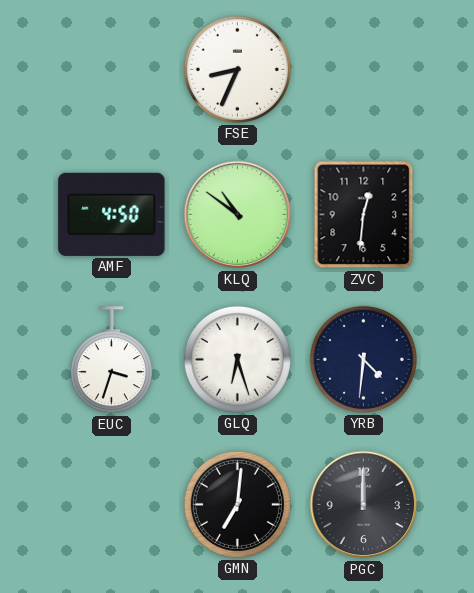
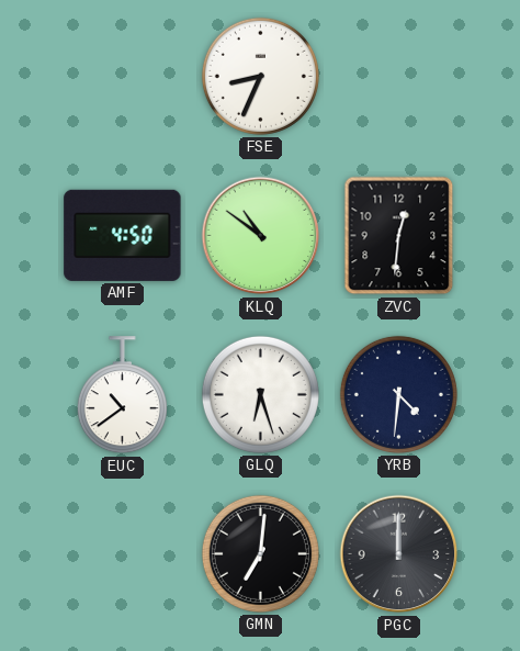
EUC: 3:33 -> 10:39 (122, 395)
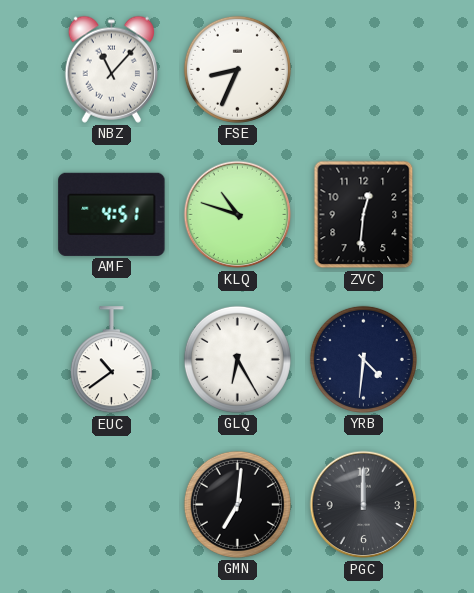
NBZ: none -> 11:07 (111, 69)
AMF: 4:50 -> 4:51 (112, 214)
KLQ: 10:51 -> 10:48 (238, 215)
GLQ: 6:27 -> 6:25 (237, 359)
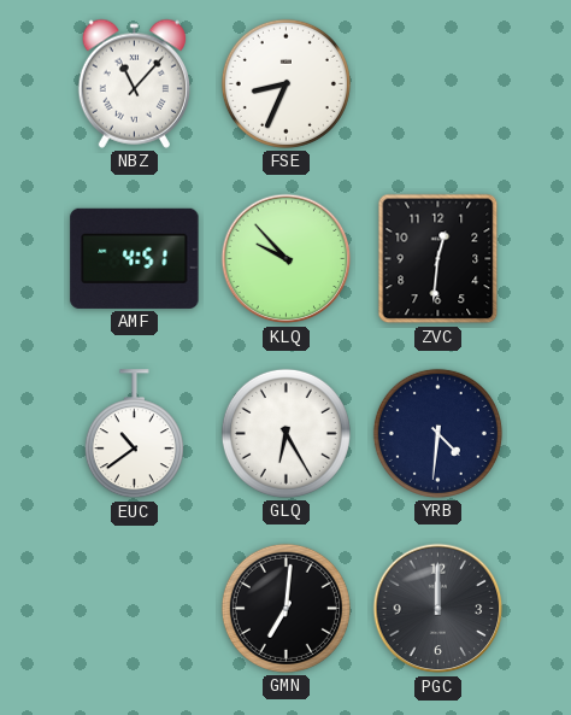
KLQ: 10:48 -> 9:53 (287, 259)
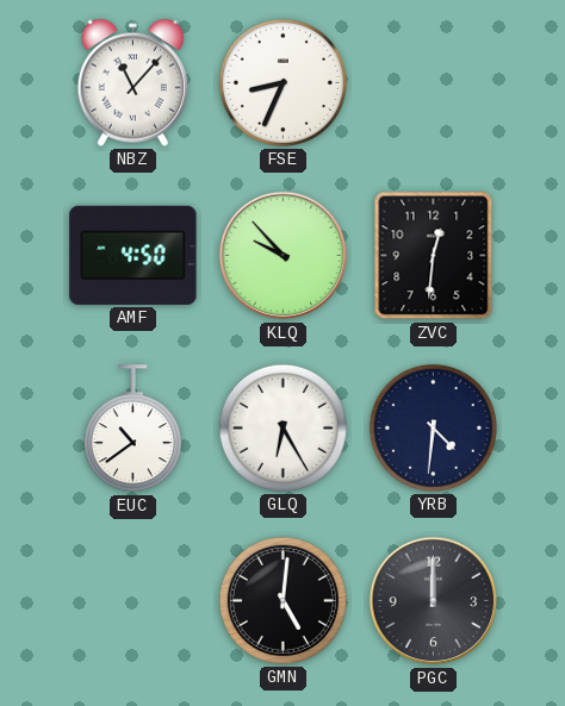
AMF: 4:51 -> 4:50 (134, 255)
GMN: 7:01 -> 5:01 (282, 600)
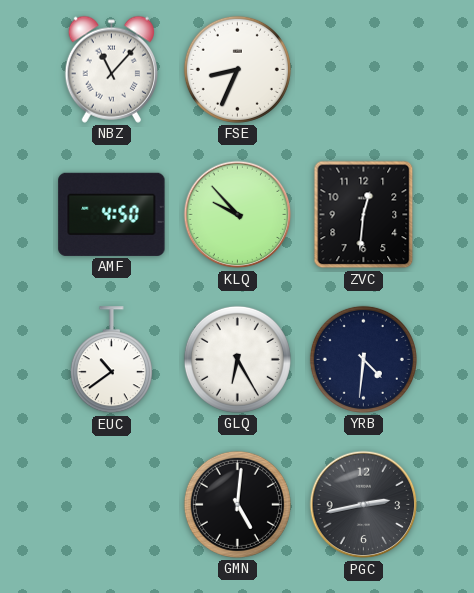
PGC: 12:00 -> 2:43 (364, 505)
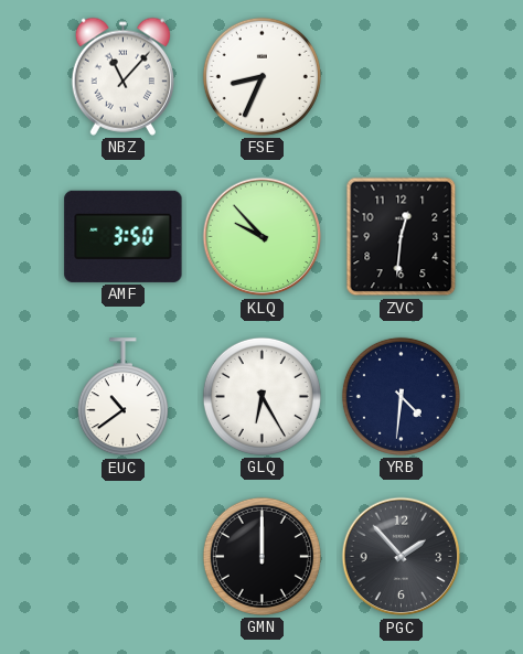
AMF: 4:50 -> 3:50 (124, 236)
GMN: 5:01 -> 12:00 (261, 556)
PGC: 2:43 -> 1:53 (402, 557)
